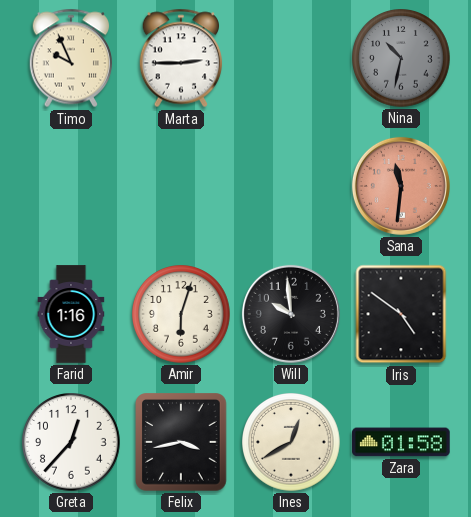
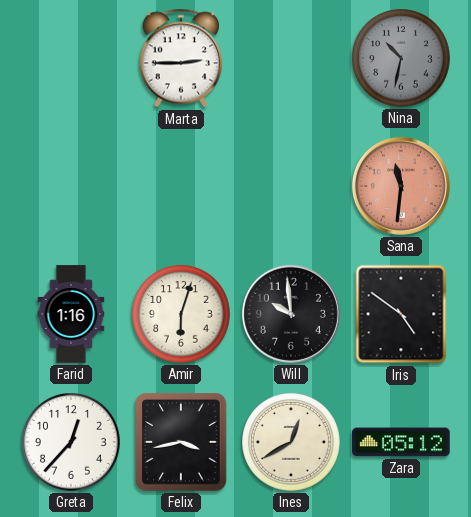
Timo: 9:56 -> none (71, 58)
Zara: 01:58 -> 05:12 (401, 442)
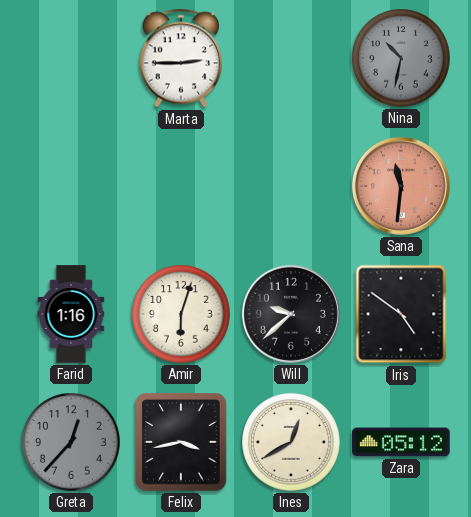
Will: 9:59 -> 9:38 (291, 314)
Greta dial: white -> grey (72, 443)
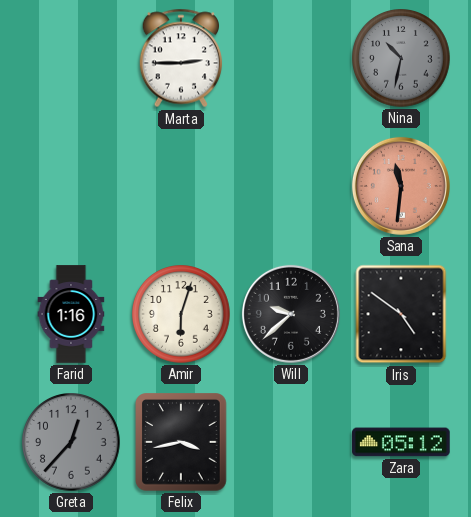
Ines: 12:40 -> none (292, 443)
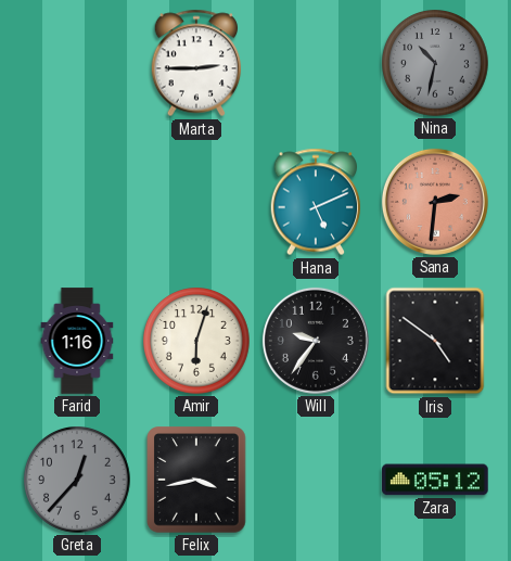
Hana: none -> 5:11 (316, 202)
Sana: 11:31 -> 2:31 (435, 202)
Will: 9:38 -> 9:36 (316, 341)
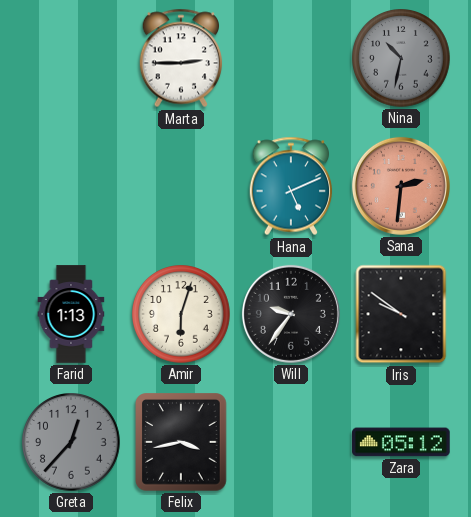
Farid: 1:16 -> 1:13 (71, 314)
Iris: 4:51 -> 9:51 (401, 314)
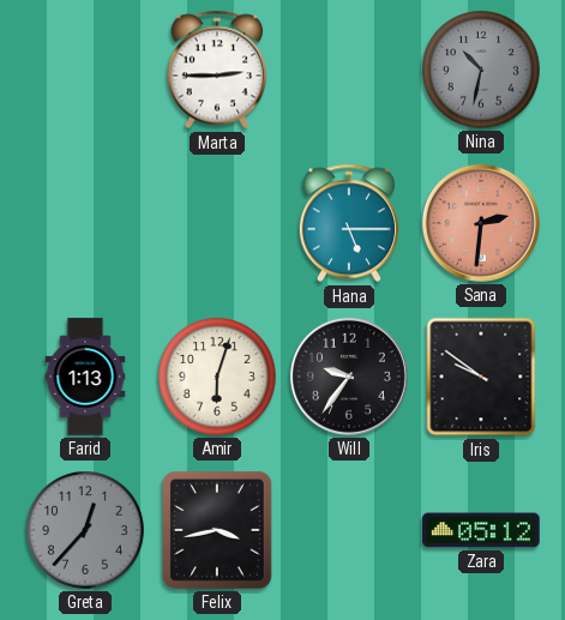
Hana: 5:11 -> 5:15 (349, 223)
